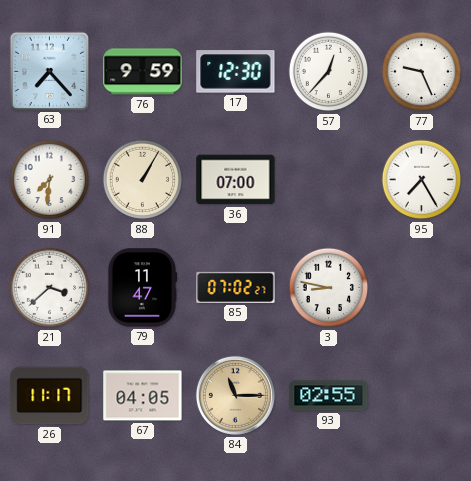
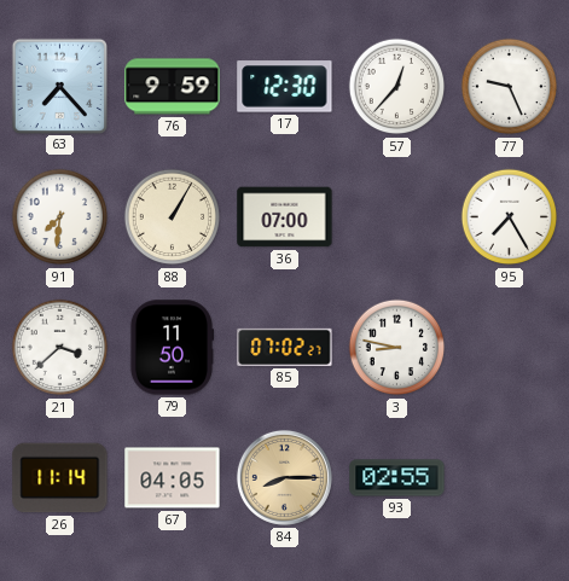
79: 11:47 -> 11:50 (172, 348)
26: 11:17 -> 11:14 (60, 478)
84: 11:15 -> 8:15 (284, 477)
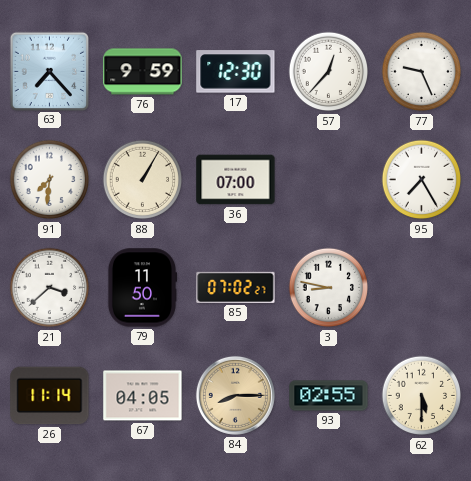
62: none -> 5:30 (422, 396)
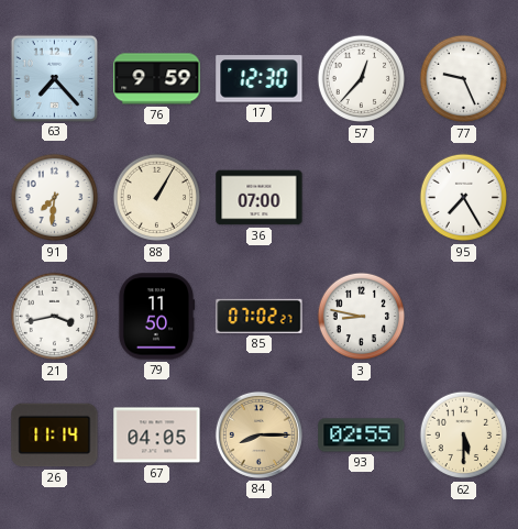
21: 3:38 -> 3:43 (55, 317)
